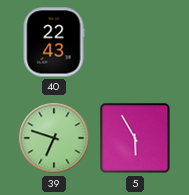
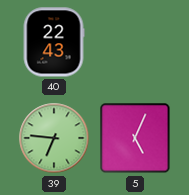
39: 6:48 -> 6:46 (54, 138)
5: 5:55 -> 5:04 (135, 138)
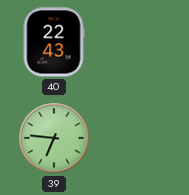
5: 5:04 -> none (135, 138)
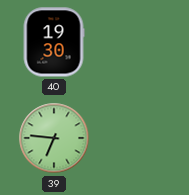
40: 22:43 -> 19:30 (54, 42)
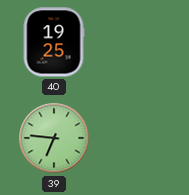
40: 19:30 -> 19:25 (54, 42)
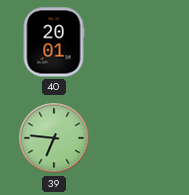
40: 19:25 -> 20:01 (54, 42)
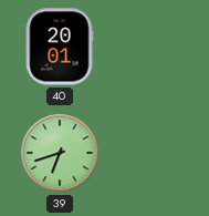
39: 6:46 -> 6:42 (60, 153)
